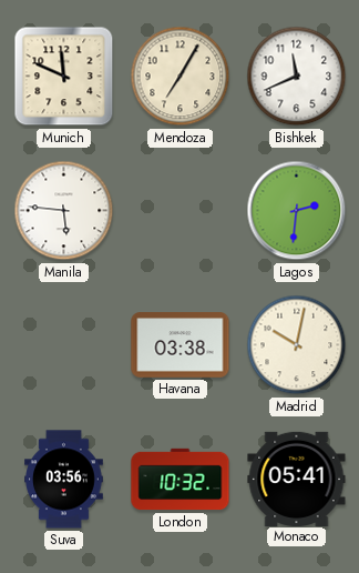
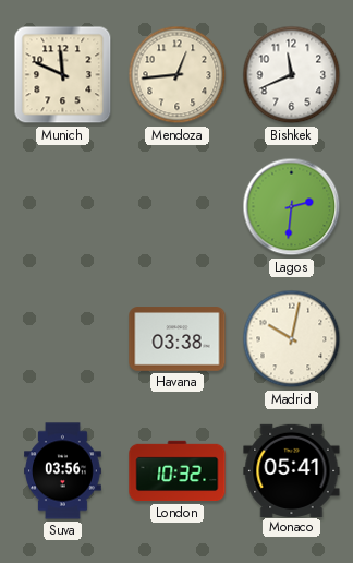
Mendoza: 7:05 -> 12:44 (178, 75)
Manila: 5:46 -> none (64, 211)
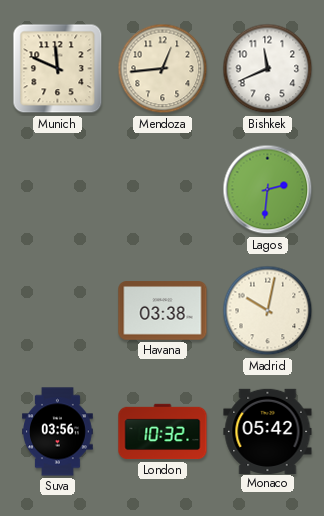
Monaco: 05:41 -> 05:42 (268, 431)
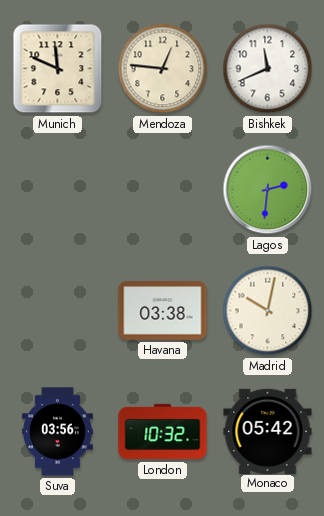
Mendoza: 12:44 -> 12:46 (163, 69)
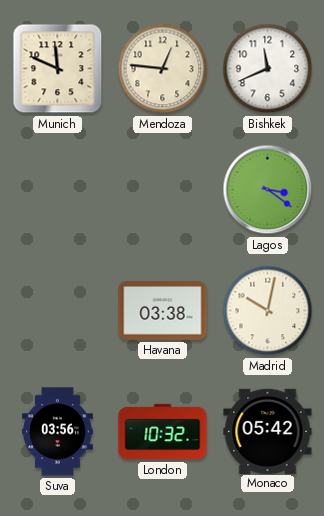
Lagos: 2:31 -> 3:21 (268, 190)
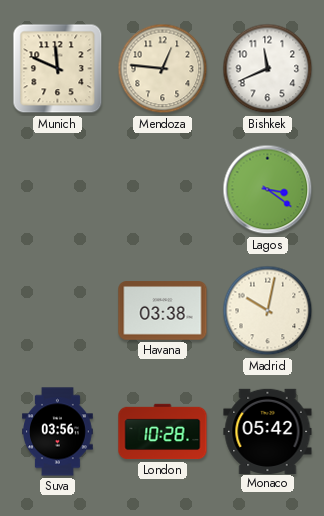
London: 10:32 -> 10:28 (163, 432)
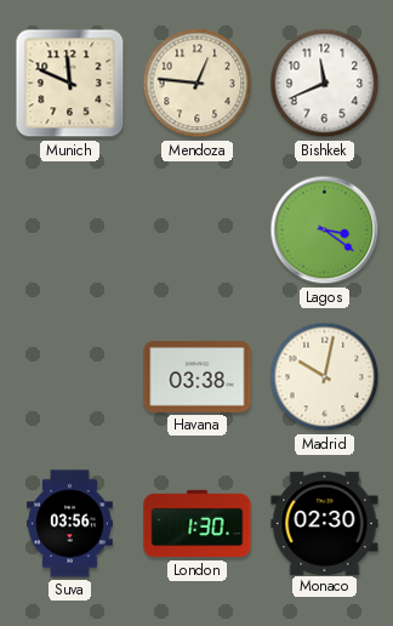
London: 10:28 -> 1:30 (198, 524)
Monaco: 05:42 -> 02:30 (325, 523)
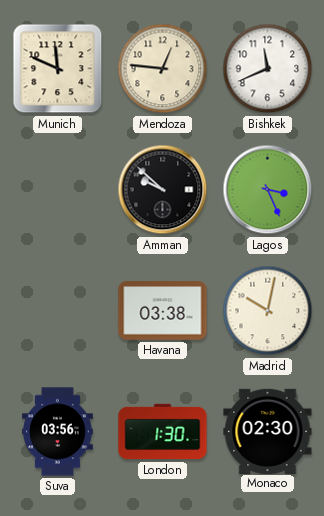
Amman: none -> 9:52 (163, 190)
Lagos: 3:21 -> 3:26 (268, 190)
